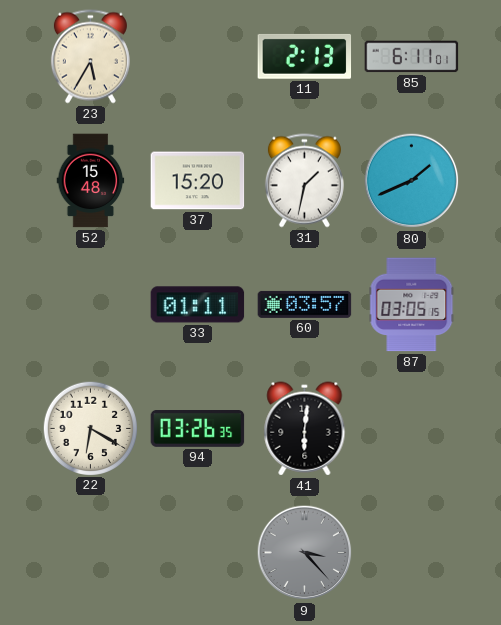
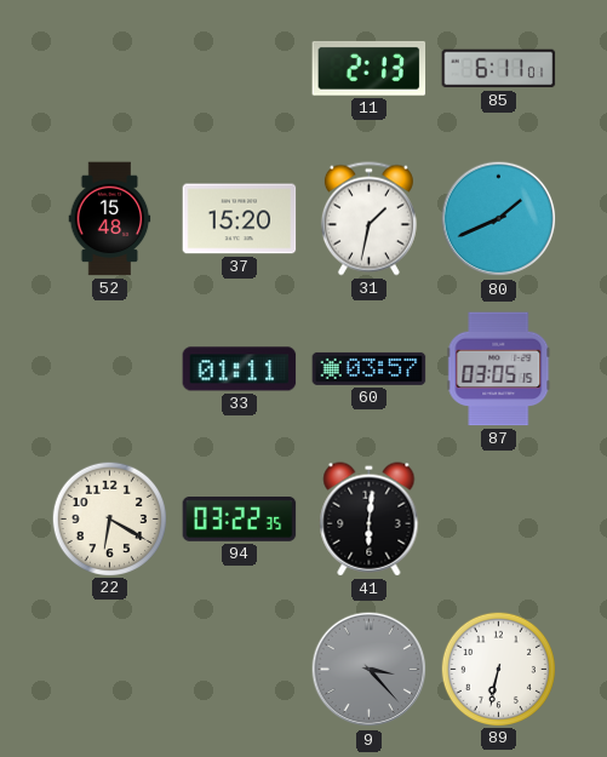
23: 5:35 -> none (90, 57)
94: 03:26 -> 03:22 (240, 520)
89: none -> 6:32 (498, 669)
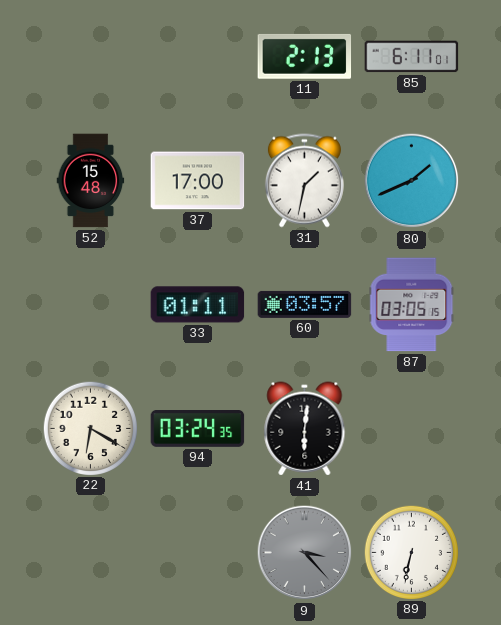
37: 15:20 -> 17:00 (198, 181)
94: 03:22 -> 03:24 (198, 429)
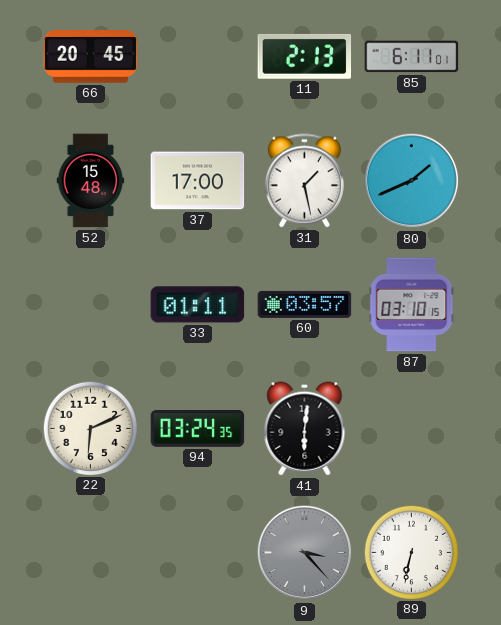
66: none -> 20:45 (91, 57)
31: 1:32 -> 1:28 (304, 181)
87: 03:05 -> 03:10 (412, 305)
22: 6:20 -> 6:11 (90, 428)
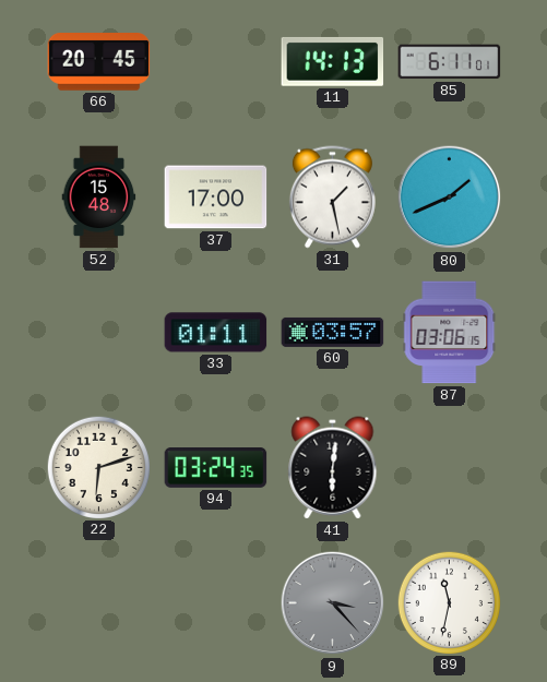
11: 2:13 -> 14:13 (333, 61)
87: 03:10 -> 03:06 (450, 333)
22: 6:11 -> 6:12 (98, 467)
89: 6:32 -> 11:32 (449, 602)
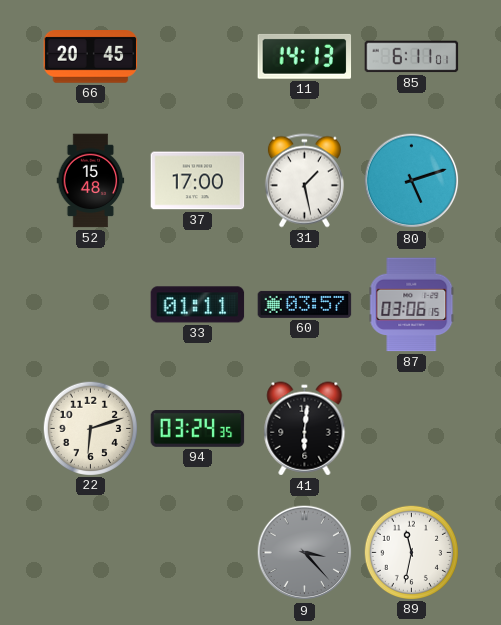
80: 1:41 -> 5:12 (412, 181)
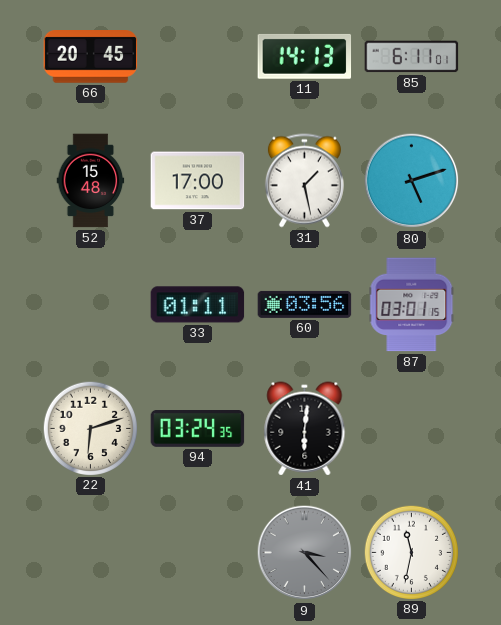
60: 03:57 -> 03:56 (305, 304)
87: 03:06 -> 03:01 (412, 305)
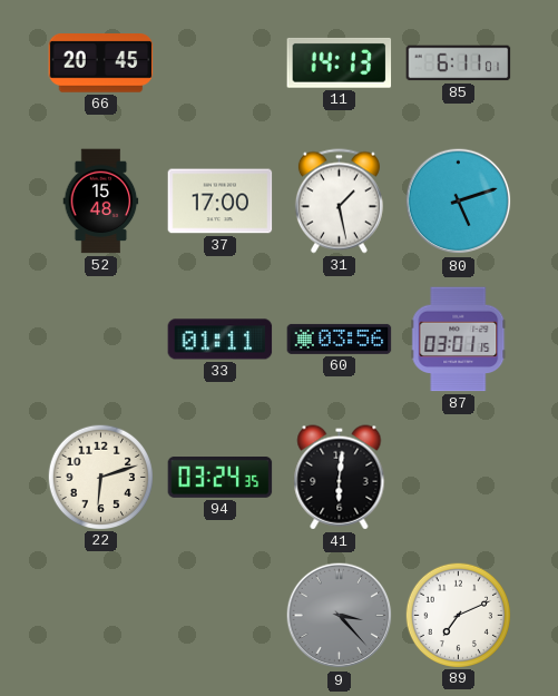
89: 11:32 -> 7:11 (458, 615)
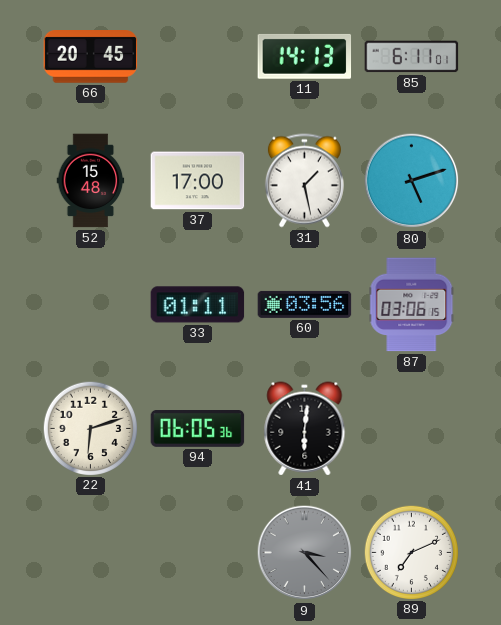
87: 03:01 -> 03:06 (412, 305)
94: 03:24 -> 06:05 (198, 429)
